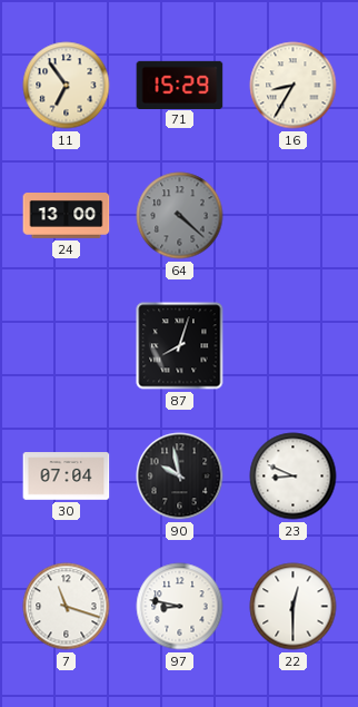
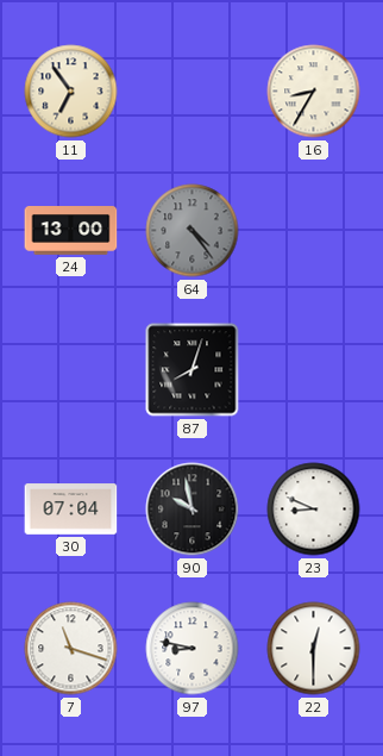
71: 15:29 -> none (180, 85)
64: 4:22 -> 4:24 (193, 231)
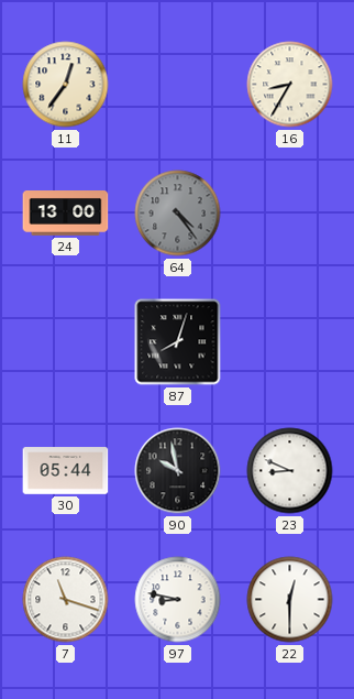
11: 6:54 -> 12:36 (66, 85)
30: 07:04 -> 05:44 (66, 471)
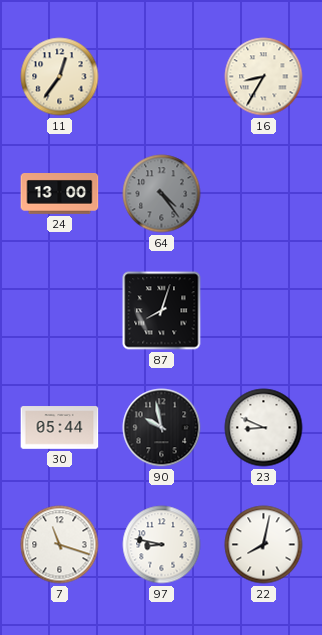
22: 12:30 -> 8:02 (264, 545)
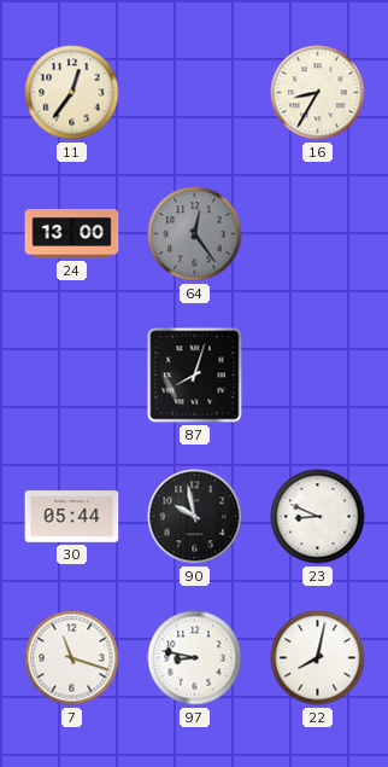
64: 4:24 -> 12:24 (195, 234)
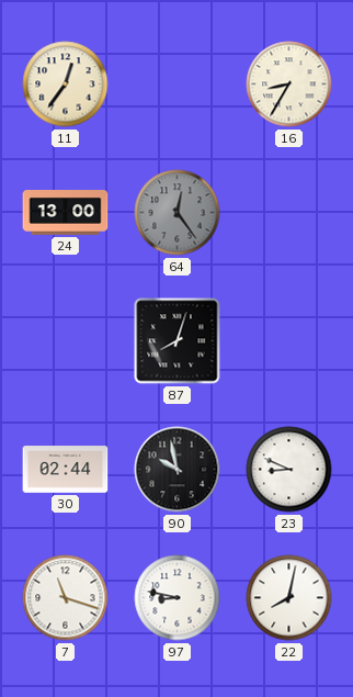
30: 05:44 -> 02:44 (66, 470)
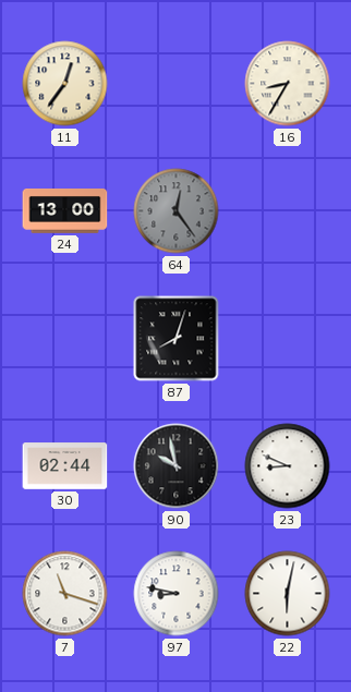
22: 8:02 -> 6:02 (288, 594)
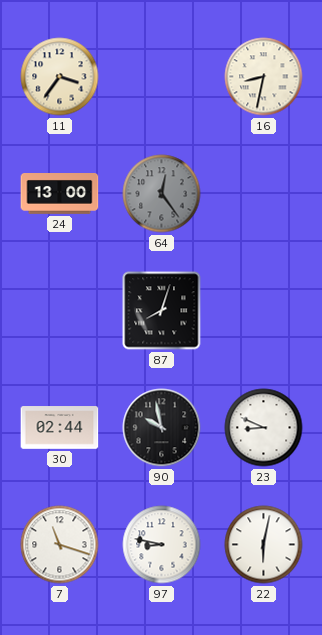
11: 12:36 -> 3:36 (60, 77)
16: 8:35 -> 8:32 (264, 77)
